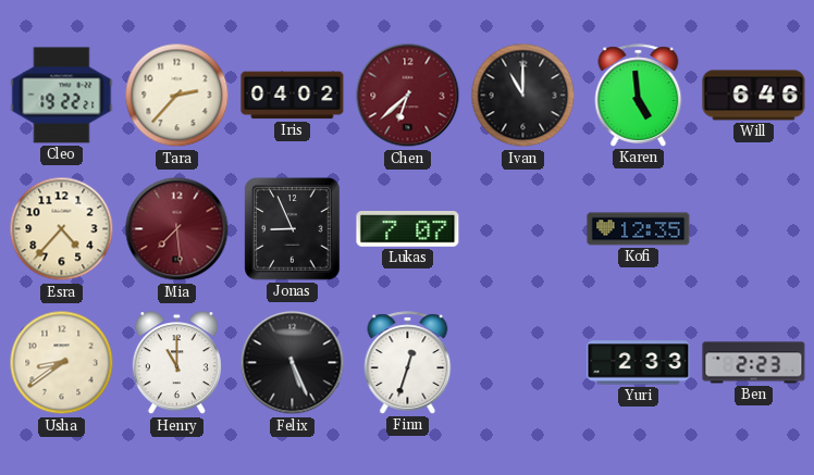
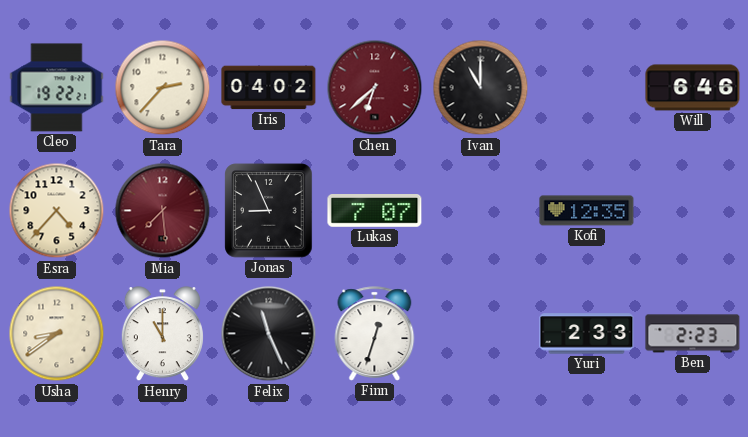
Karen: 4:59 -> none (639, 96)
Felix: 5:26 -> 11:26 (269, 334)
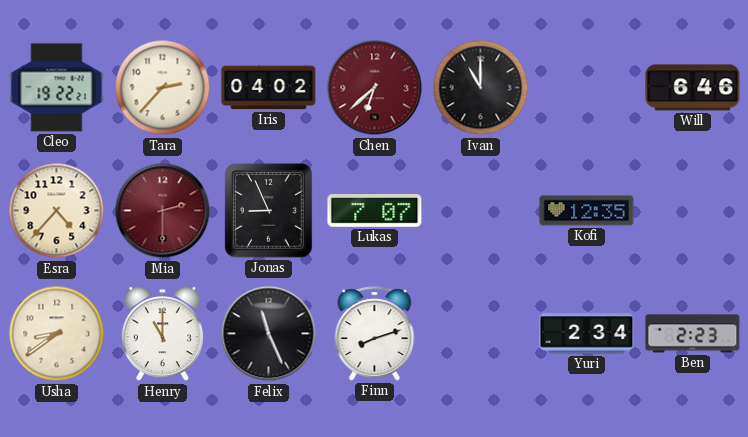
Mia: 7:29 -> 2:30 (163, 211)
Finn: 12:33 -> 8:12 (375, 334)
Yuri: 2:33 -> 2:34 (587, 334)
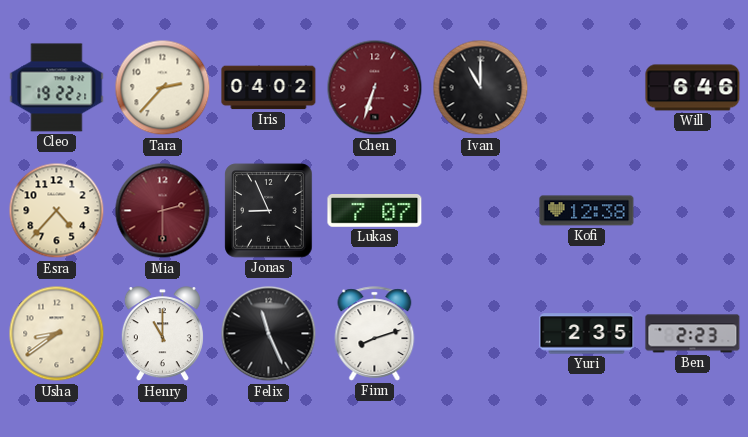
Chen: 6:38 -> 6:33 (375, 88)
Kofi: 12:35 -> 12:38 (587, 211)
Yuri: 2:34 -> 2:35 (587, 334)
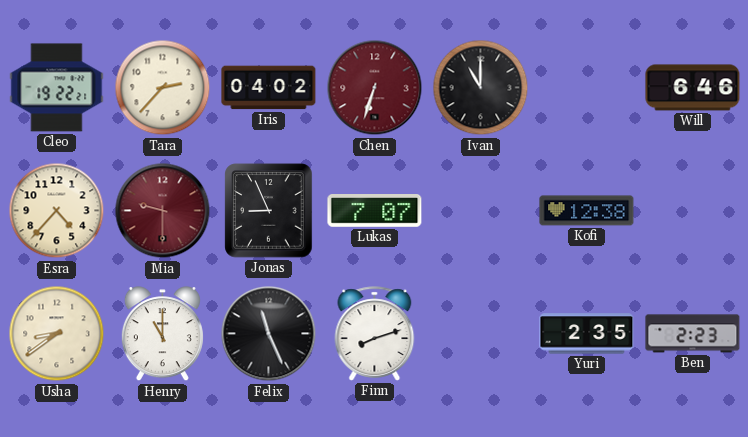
Mia: 2:30 -> 9:30 (163, 211)
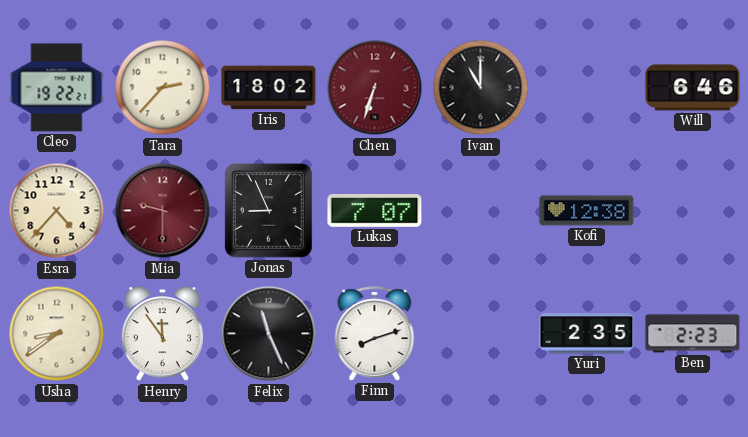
Iris: 04:02 -> 18:02 (269, 88)
Henry: 11:00 -> 11:54 (162, 334)
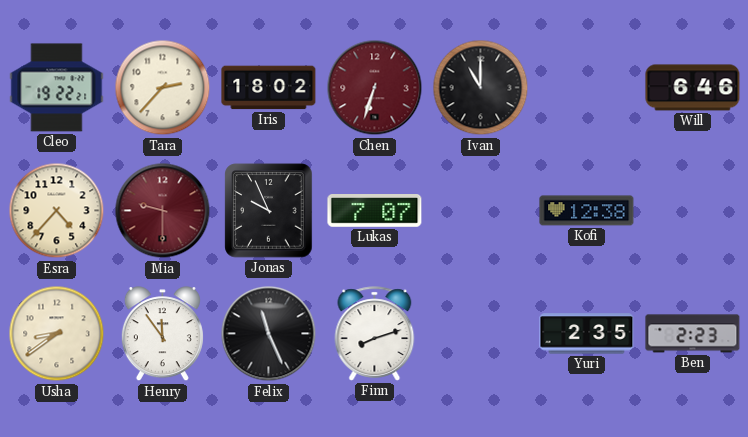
Jonas: 8:56 -> 9:56 (269, 211)
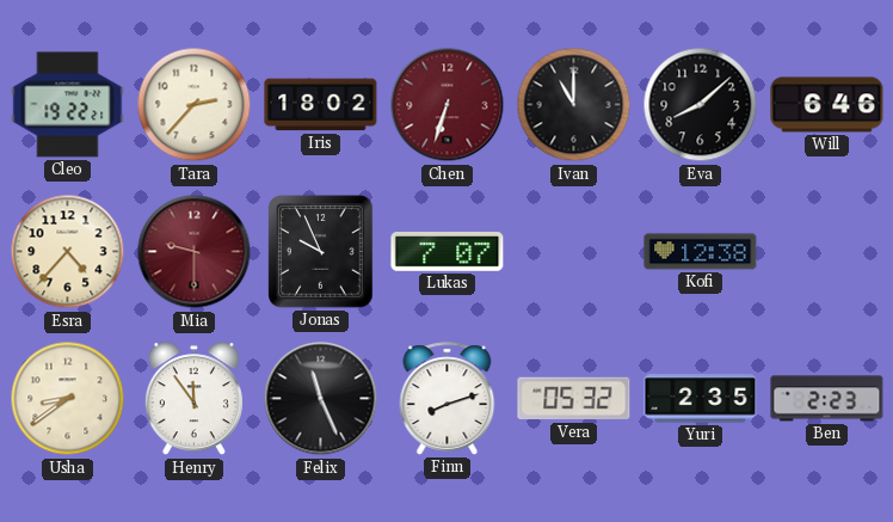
Eva: none -> 8:08 (701, 105)
Vera: none -> 05:32 (574, 399)
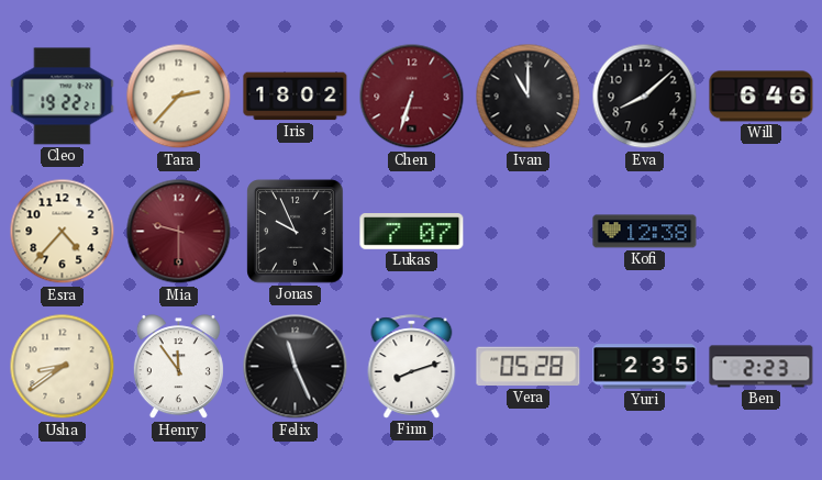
Vera: 05:32 -> 05:28 (529, 367)
